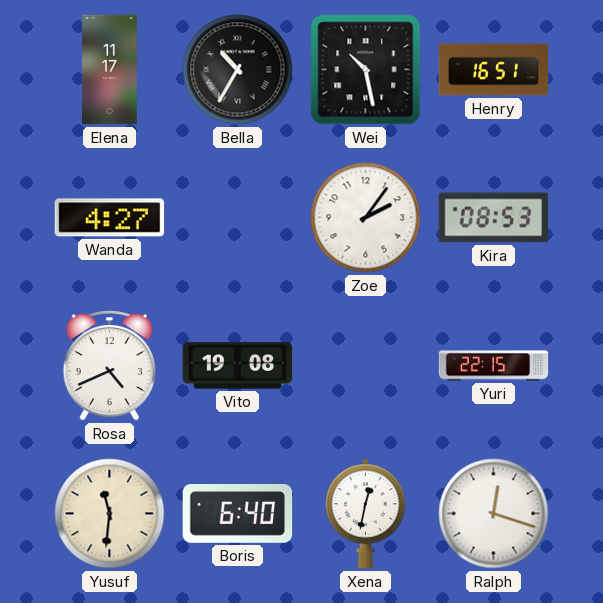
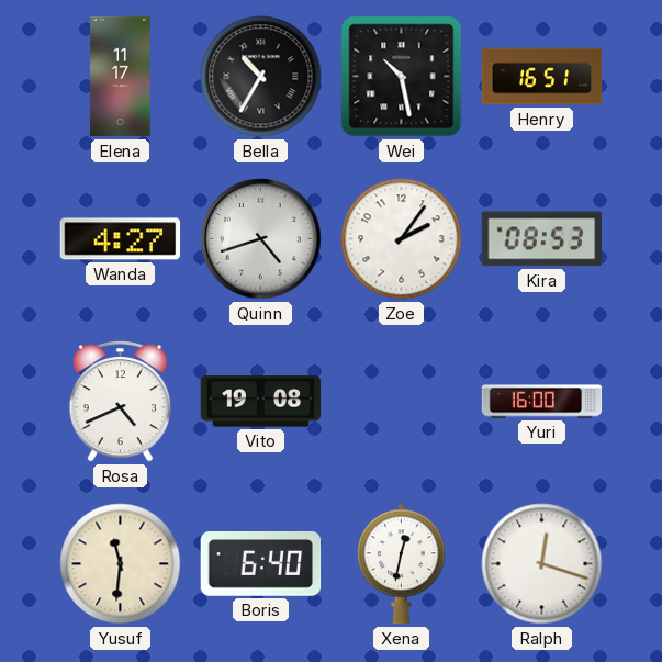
Quinn: none -> 4:42 (261, 239)
Yuri: 22:15 -> 16:00 (542, 402)
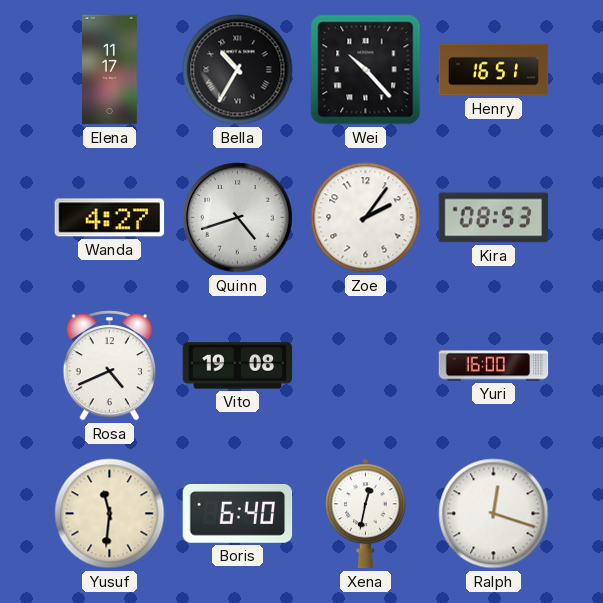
Wei: 10:28 -> 10:23 (366, 70)
